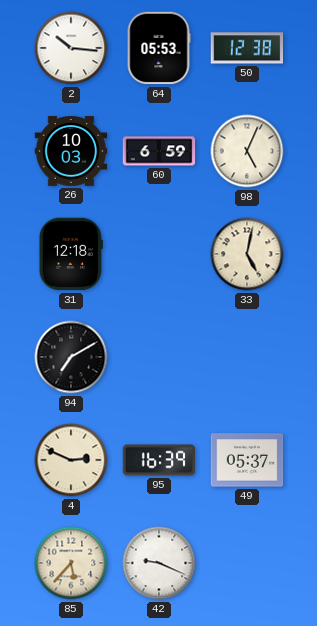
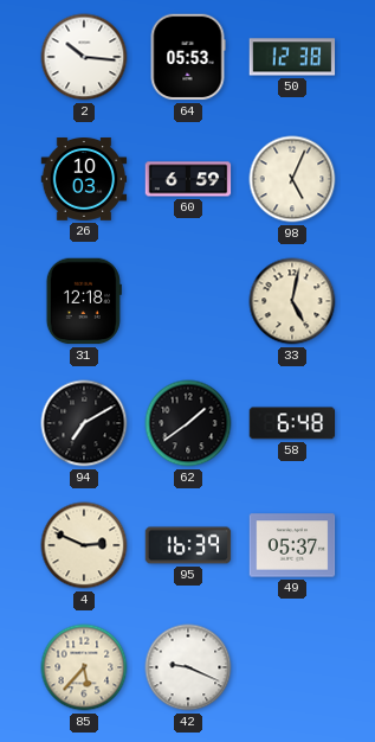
62: none -> 1:39 (188, 423)
58: none -> 6:48 (292, 423)
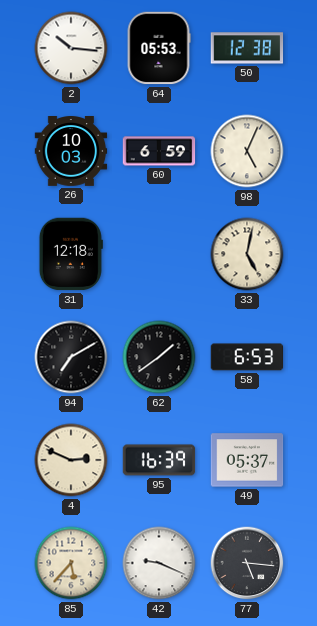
58: 6:48 -> 6:53 (247, 357)
77: none -> 5:16 (247, 563)
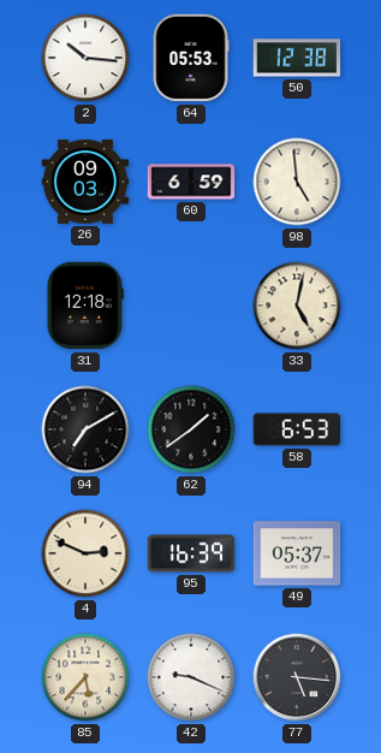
26: 10:03 -> 09:03 (85, 183)
98: 5:04 -> 4:59 (297, 182)
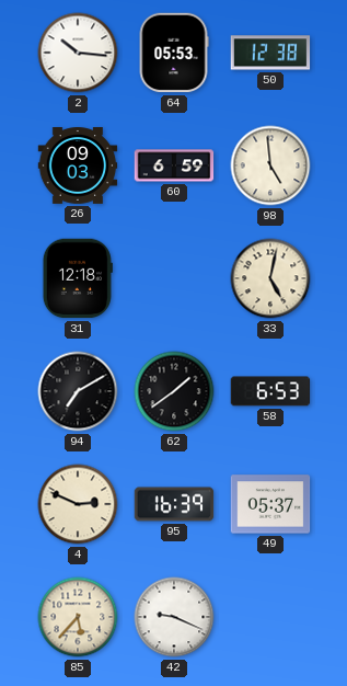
77: 5:16 -> none (297, 677)
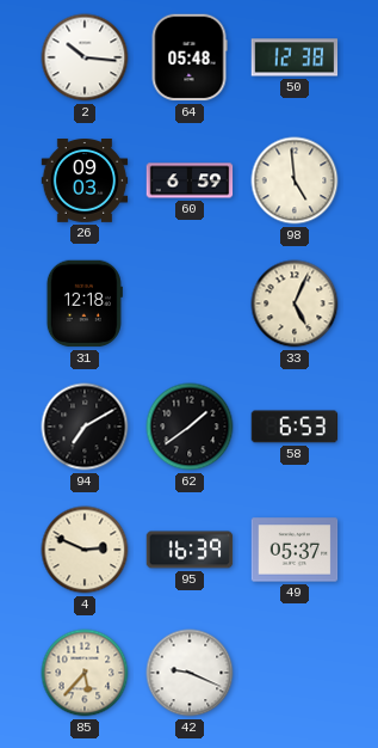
64: 05:53 -> 05:48 (190, 57)
33: 5:02 -> 5:04 (295, 304)
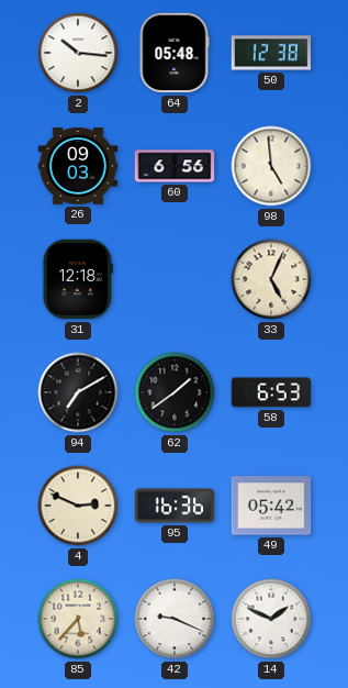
60: 6:59 -> 6:56 (175, 166)
95: 16:39 -> 16:36 (175, 506)
49: 05:37 -> 05:42 (271, 506)
14: none -> 1:49 (271, 619)
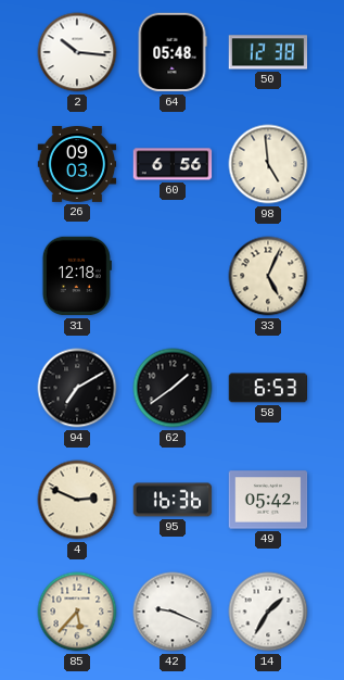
14: 1:49 -> 1:35 (268, 612)
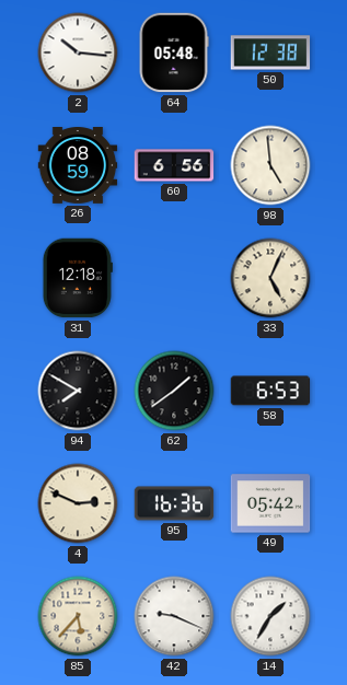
26: 09:03 -> 08:59 (78, 166)
94: 7:10 -> 7:50 (78, 391)
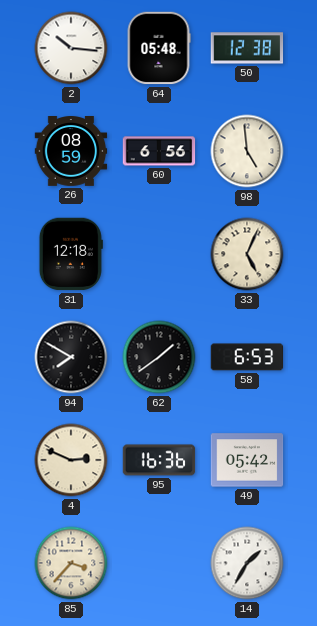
85: 5:37 -> 3:37 (71, 563)
42: 9:19 -> none (174, 616)
